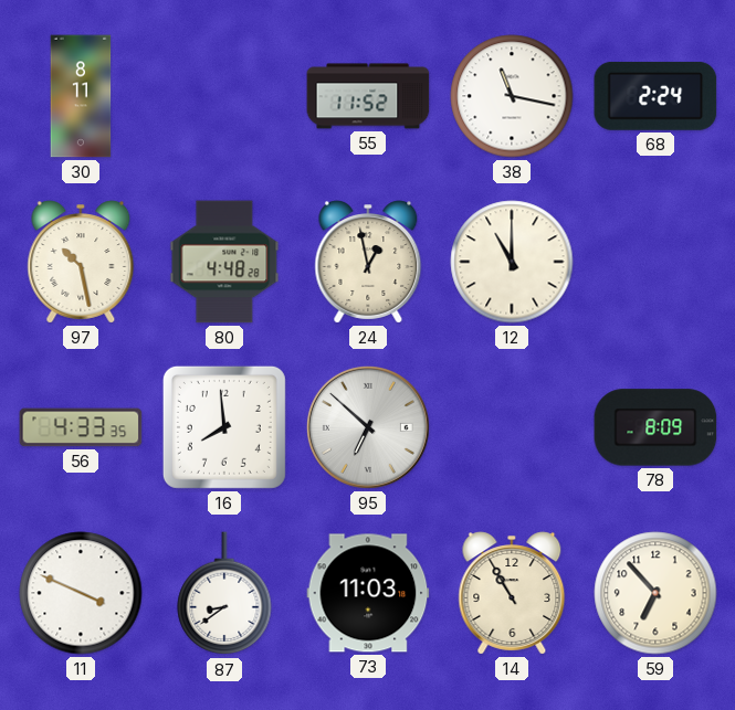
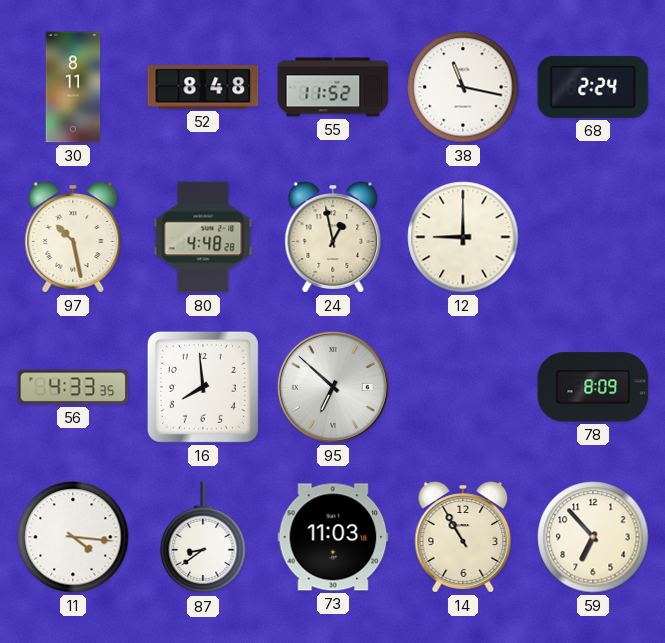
52: none -> 8:48 (203, 87)
12: 11:00 -> 9:00 (463, 237)
11: 3:49 -> 4:16 (73, 537)
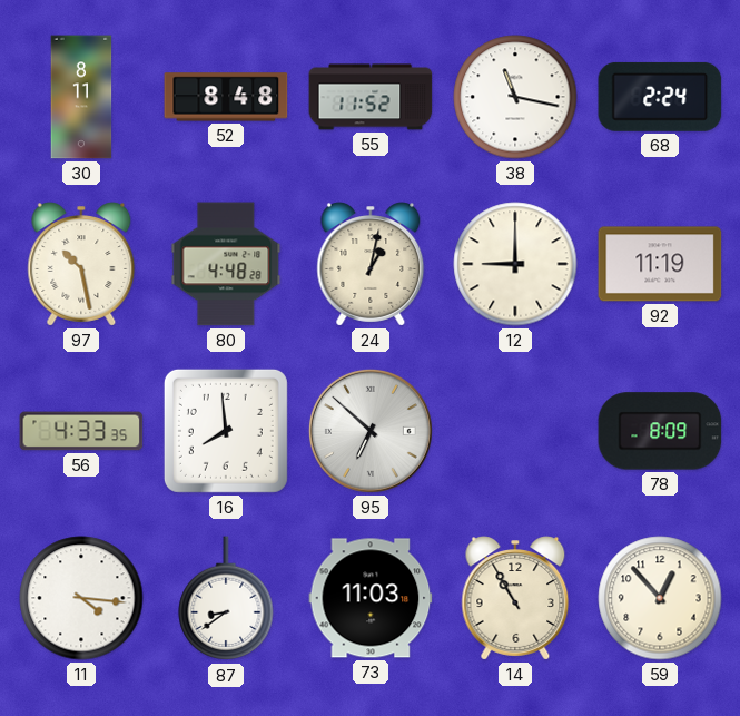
24: 12:58 -> 1:02 (371, 264)
92: none -> 11:19 (660, 264)
59: 6:53 -> 12:53 (660, 598)
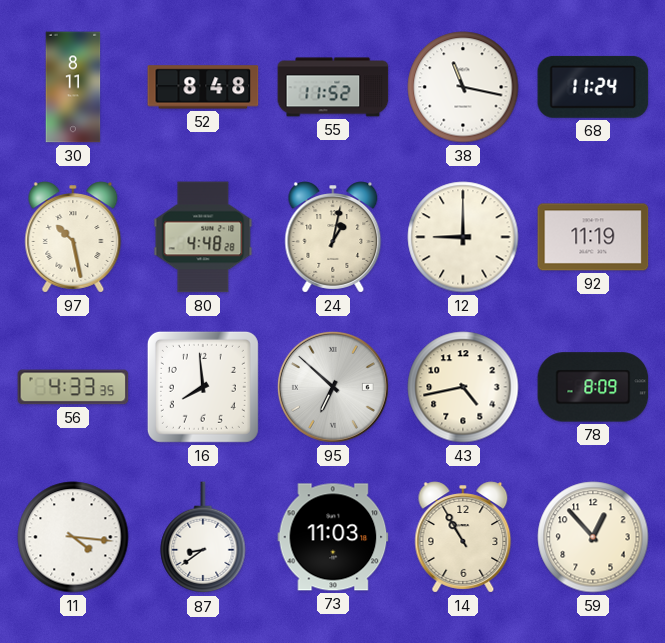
68: 2:24 -> 11:24 (593, 87)
43: none -> 4:43 (463, 387)
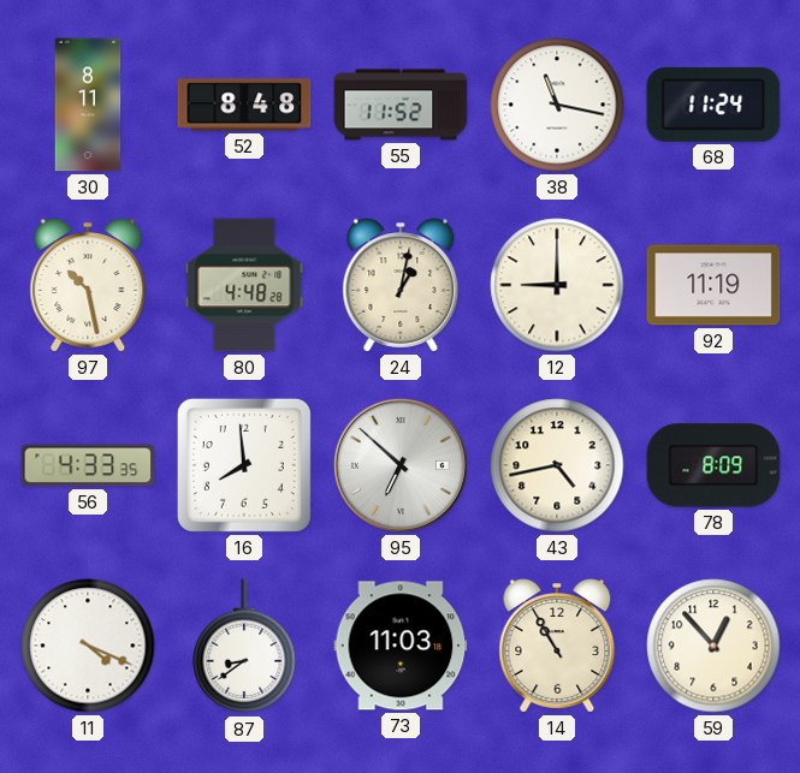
11: 4:16 -> 4:19 (88, 646)
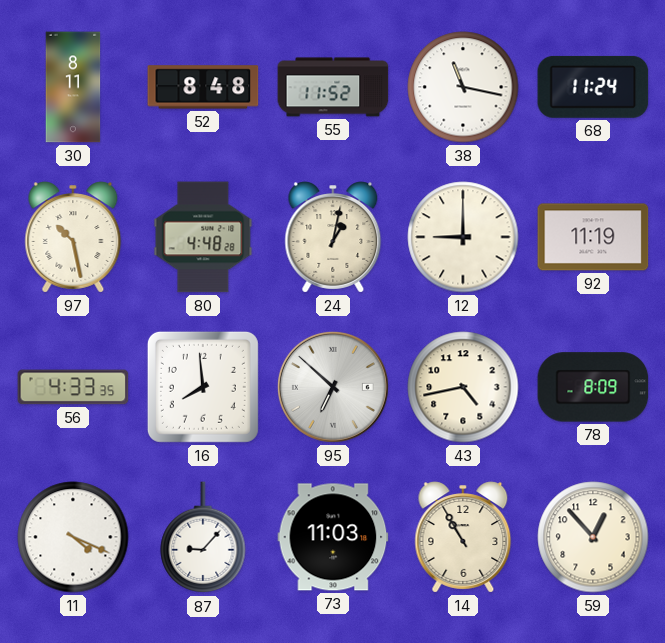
87: 8:39 -> 9:07 (203, 538)
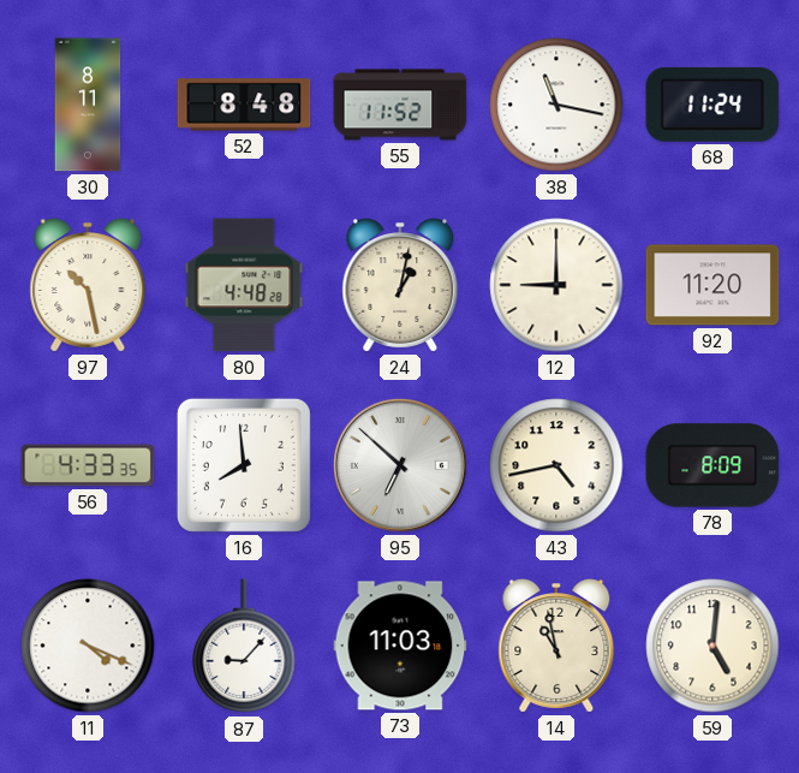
92: 11:19 -> 11:20 (712, 285)
14: 10:55 -> 10:58 (556, 646)
59: 12:53 -> 5:01 (712, 646)
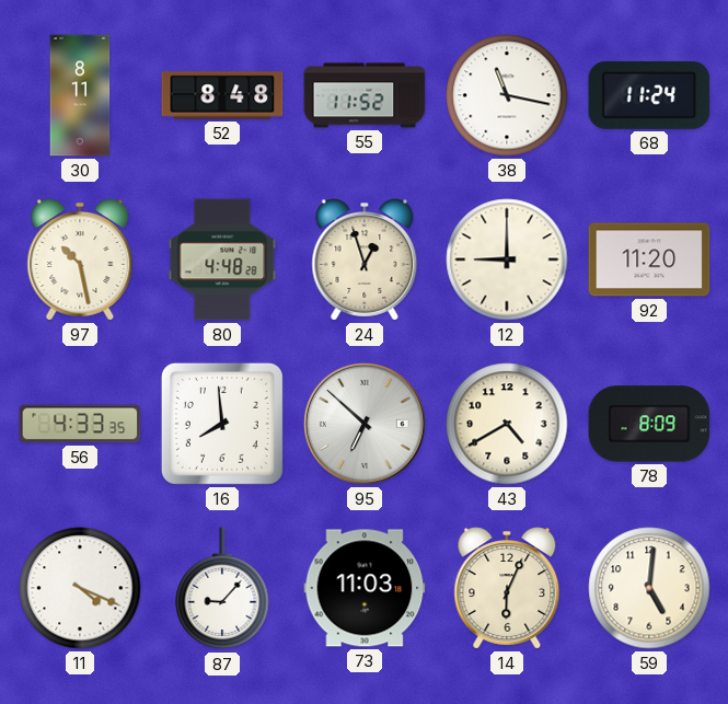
24: 1:02 -> 12:57 (365, 259)
43: 4:43 -> 4:40 (507, 424)
14: 10:58 -> 6:04 (507, 588)
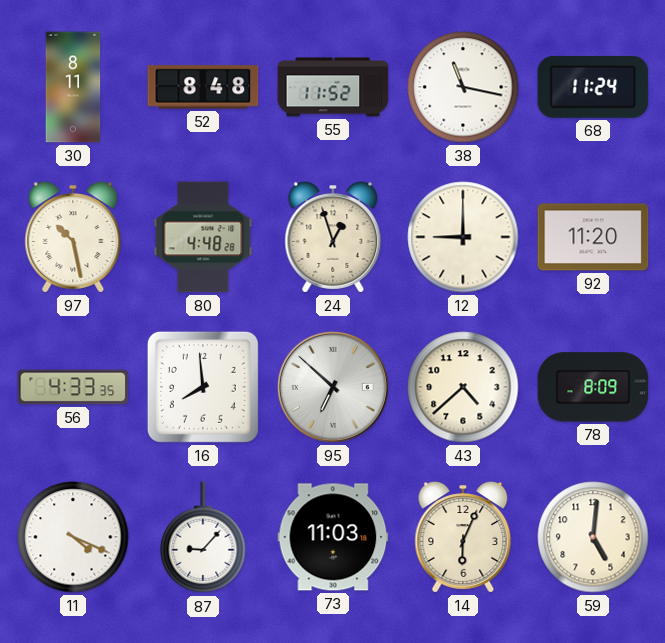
43: 4:40 -> 4:38 (463, 387)
